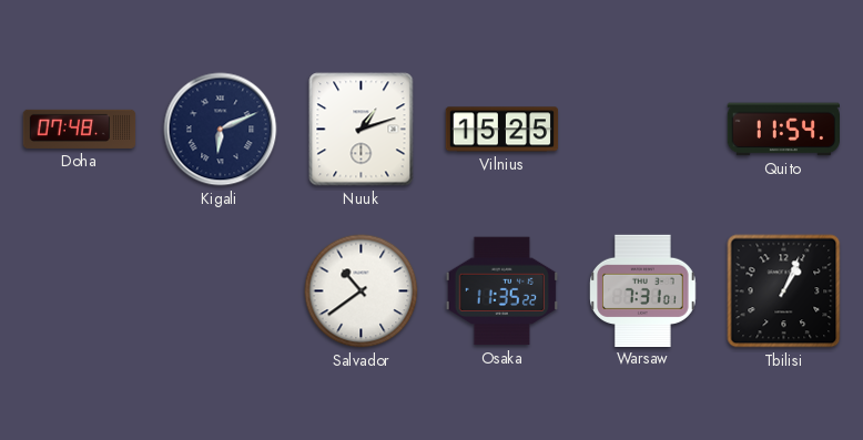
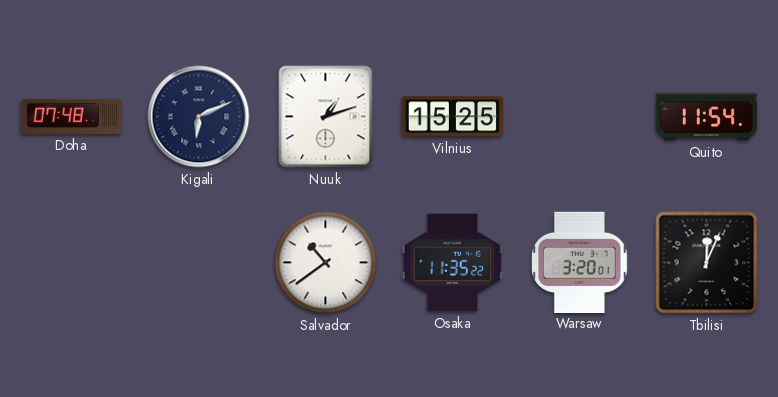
Warsaw: 7:31 -> 3:20 (580, 262)
Tbilisi: 1:04 -> 12:04 (707, 263)
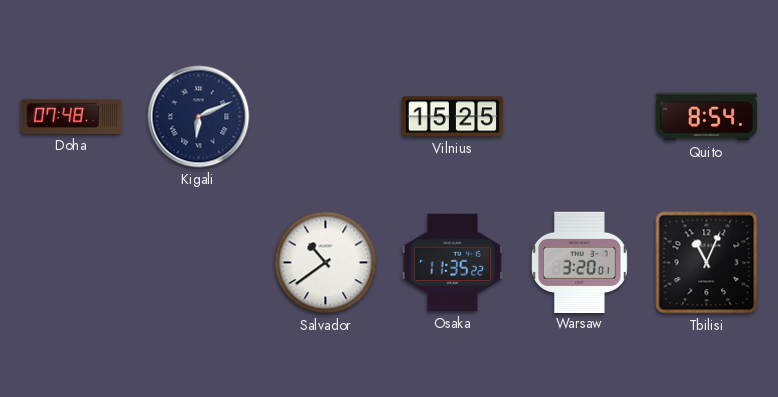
Nuuk: 1:12 -> none (326, 117)
Quito: 11:54 -> 8:54 (706, 117)
Tbilisi: 12:04 -> 11:04 (707, 263)
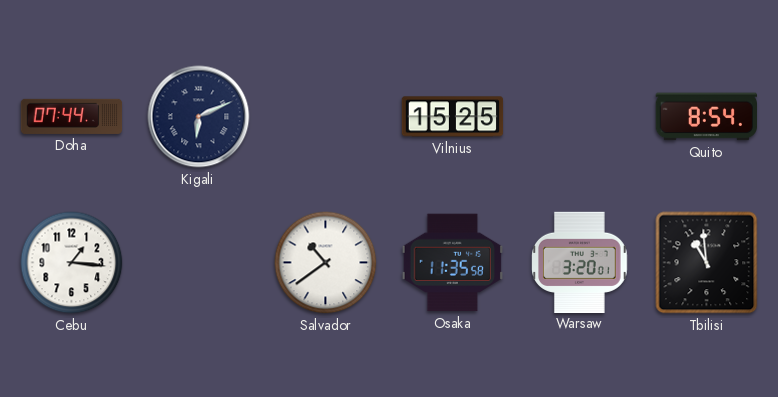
Doha: 07:48 -> 07:44 (72, 116)
Cebu: none -> 1:16 (72, 263)
Osaka: 11:35:22 -> 11:35:58 (452, 263)
Tbilisi: 11:04 -> 10:59 (707, 263)
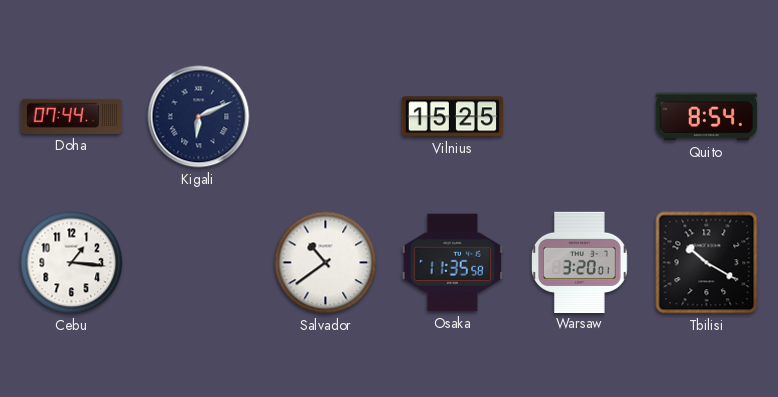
Tbilisi: 10:59 -> 10:20 (707, 263)
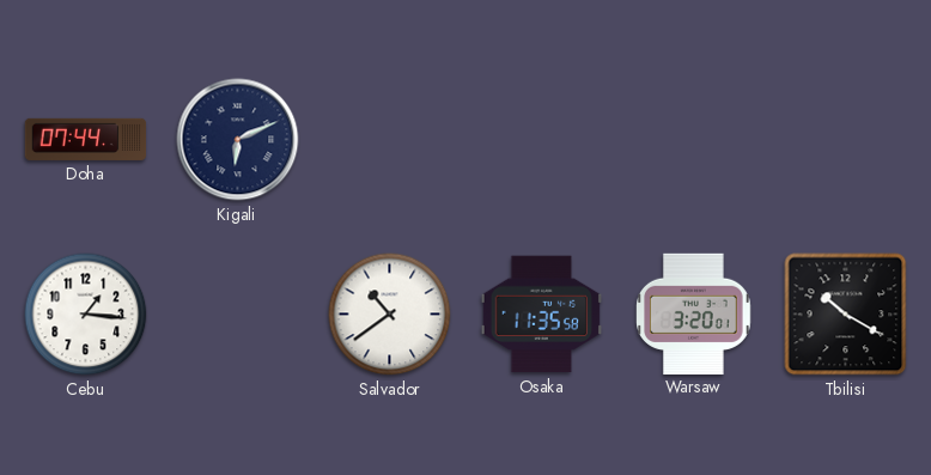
Vilnius: 15:25 -> none (453, 117)
Quito: 8:54 -> none (706, 117)
